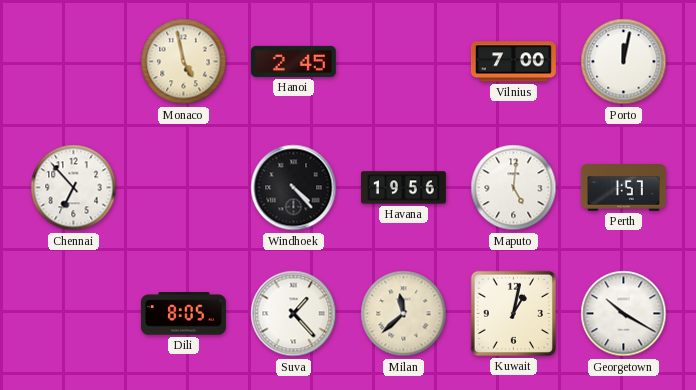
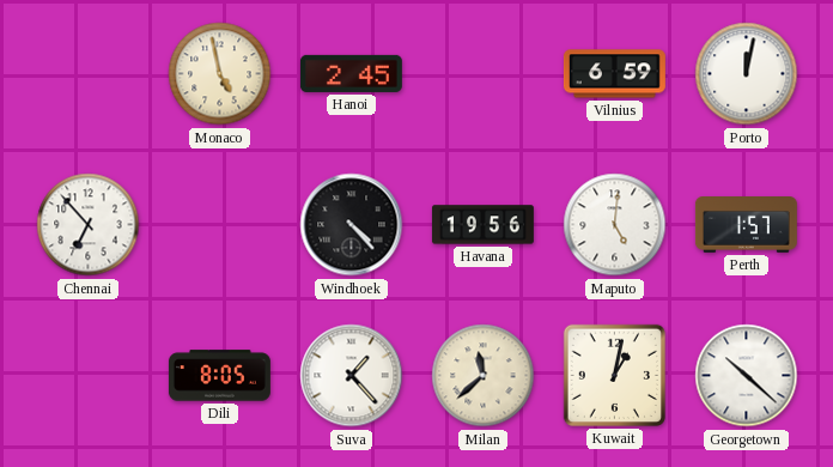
Vilnius: 7:00 -> 6:59 (614, 74)
Georgetown: 10:20 -> 10:22 (747, 376)
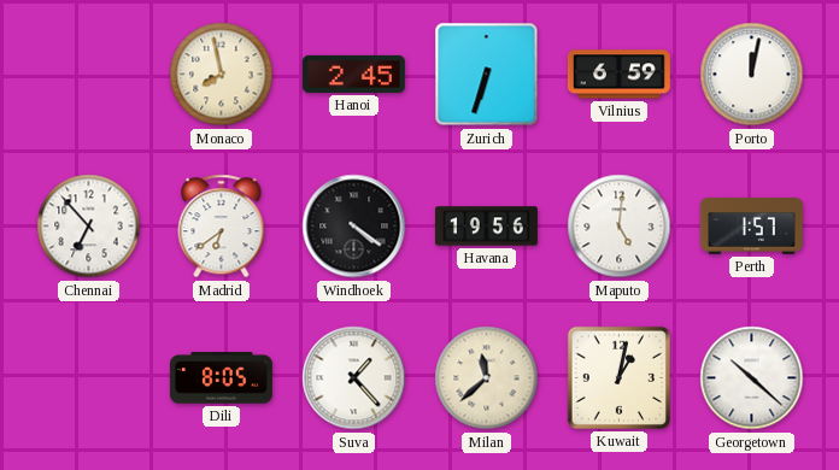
Monaco: 4:58 -> 7:58 (222, 75)
Zurich: none -> 6:33 (487, 75)
Madrid: none -> 6:39 (222, 227)
Windhoek: 4:23 -> 4:21 (354, 227)
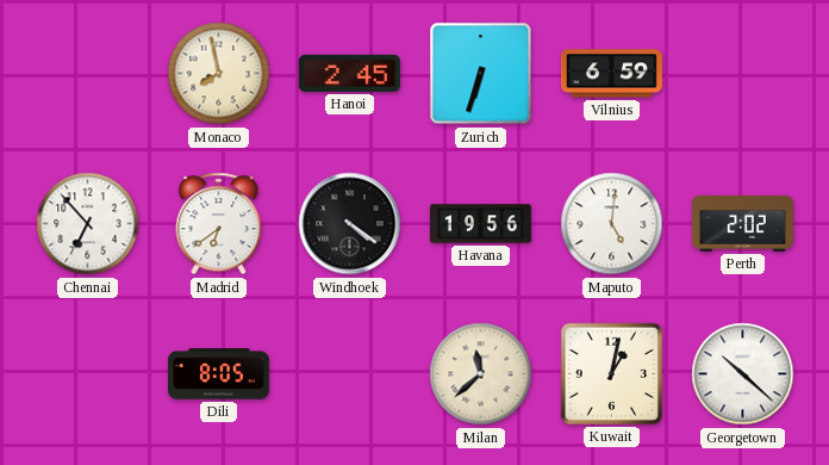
Porto: 12:02 -> none (752, 75)
Perth: 1:57 -> 2:02 (742, 224)
Suva: 1:23 -> none (354, 378)
